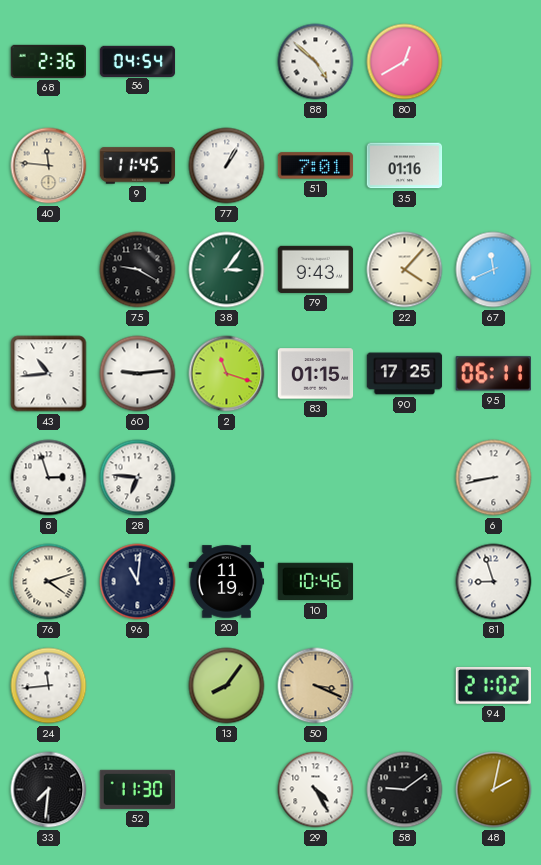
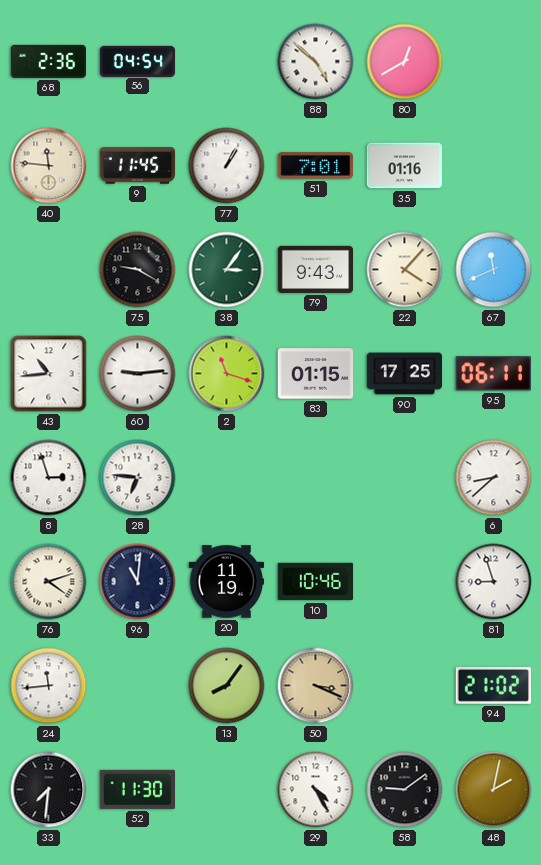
6: 8:43 -> 8:38 (494, 478)
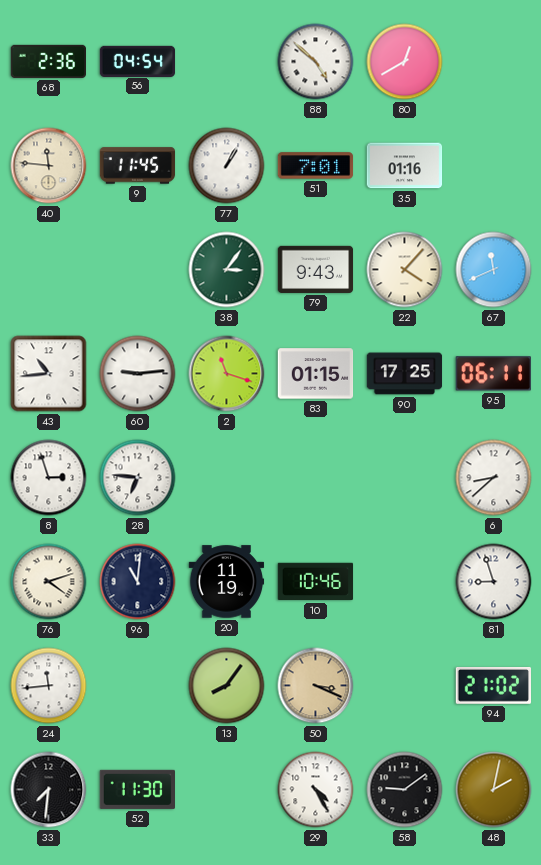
75: 9:20 -> none (138, 270)
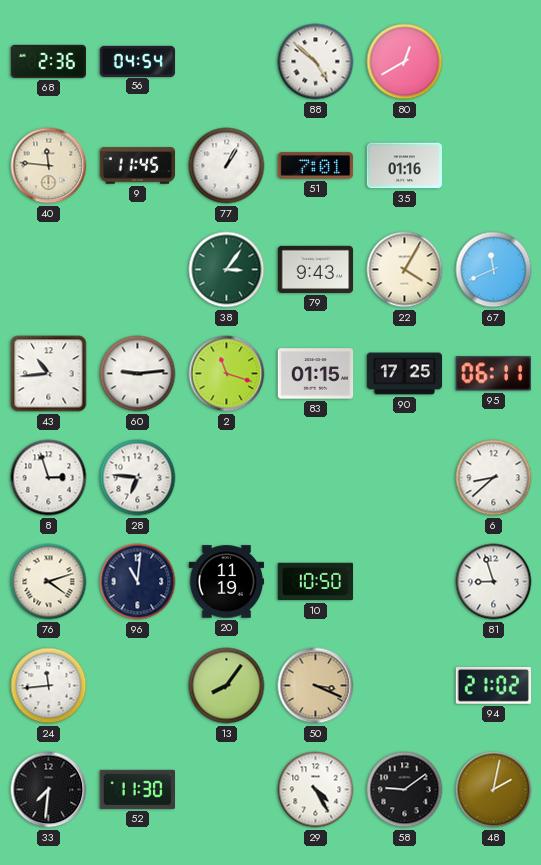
22: 4:07 -> 4:05 (405, 270)
10: 10:46 -> 10:50 (316, 582)
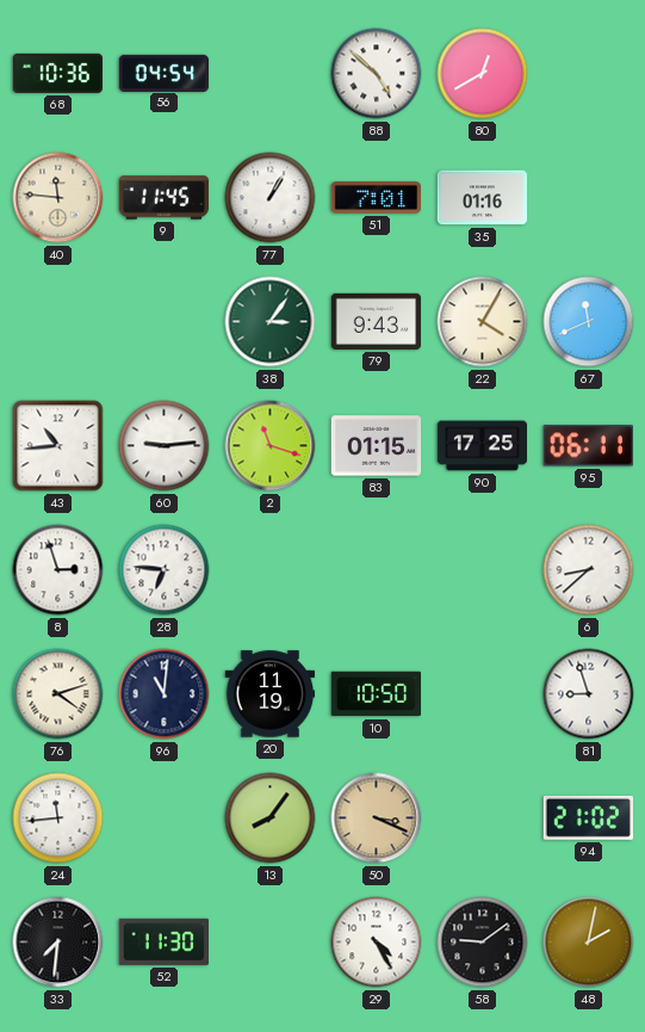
68: 2:36 -> 10:36 (58, 73)
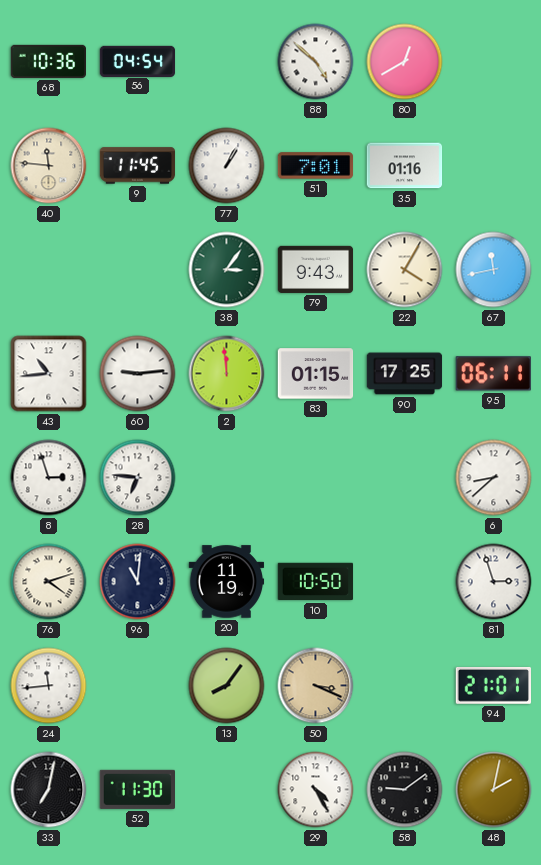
67: 11:41 -> 11:43 (494, 270)
2: 11:18 -> 11:59 (227, 374)
81: 8:57 -> 2:57 (494, 582)
94: 21:02 -> 21:01 (493, 685)
33: 7:31 -> 7:02 (49, 790)
